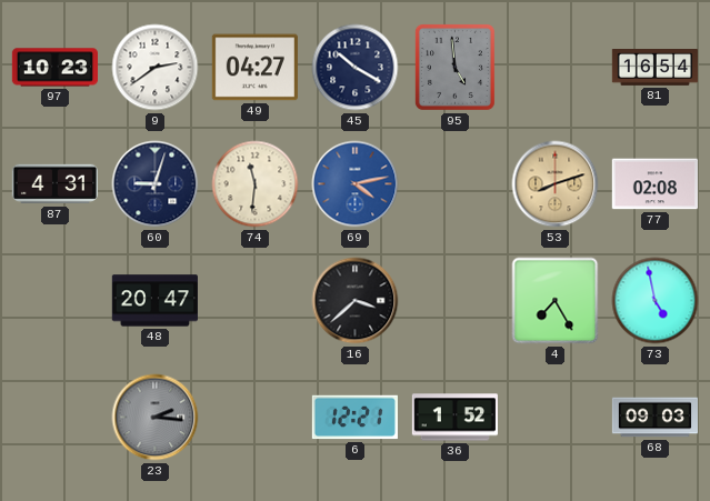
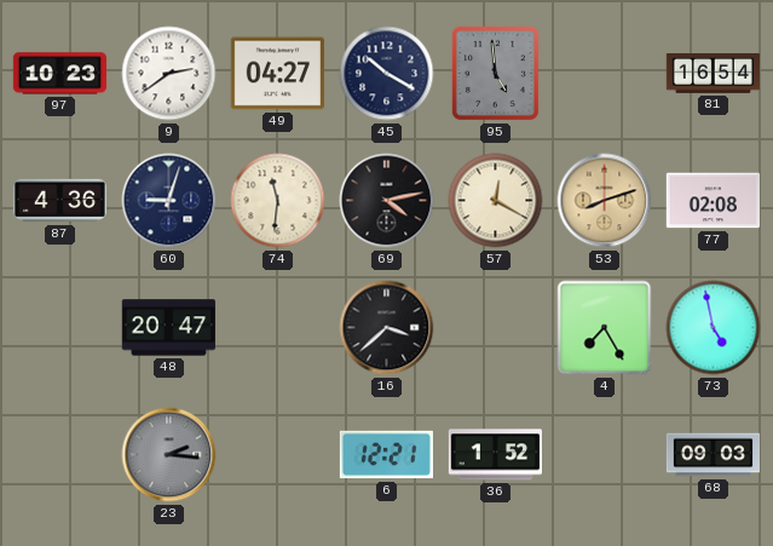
87: 4:31 -> 4:36 (59, 201)
69 dial: blue -> black (387, 201)
57: none -> 12:20 (496, 201)
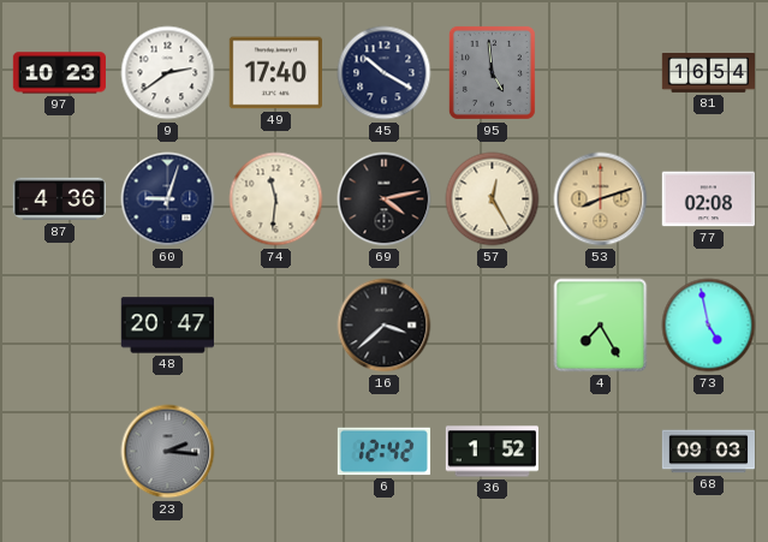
49: 04:27 -> 17:40 (275, 73)
57: 12:20 -> 12:25 (493, 199)
6: 12:21 -> 12:42 (383, 452)
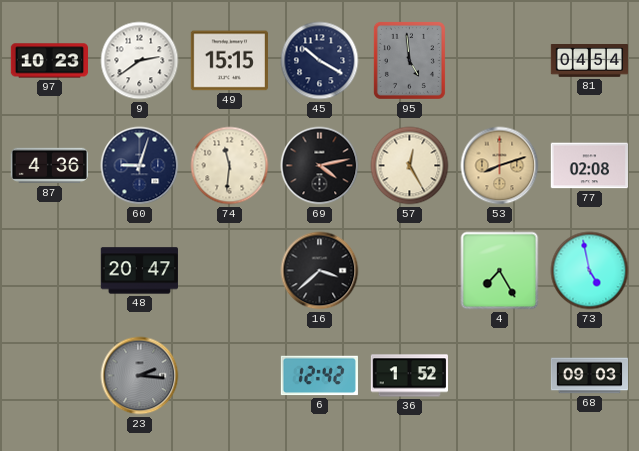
49: 17:40 -> 15:15 (229, 61)
81: 16:54 -> 04:54 (589, 61)
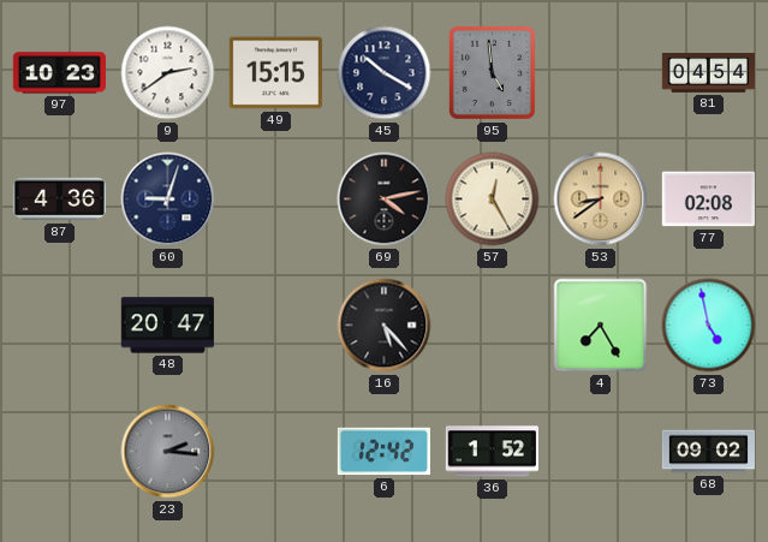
74: 11:31 -> none (230, 166)
53: 8:12 -> 8:39 (601, 199)
16: 3:38 -> 5:23 (385, 326)
68: 09:03 -> 09:02 (709, 452)
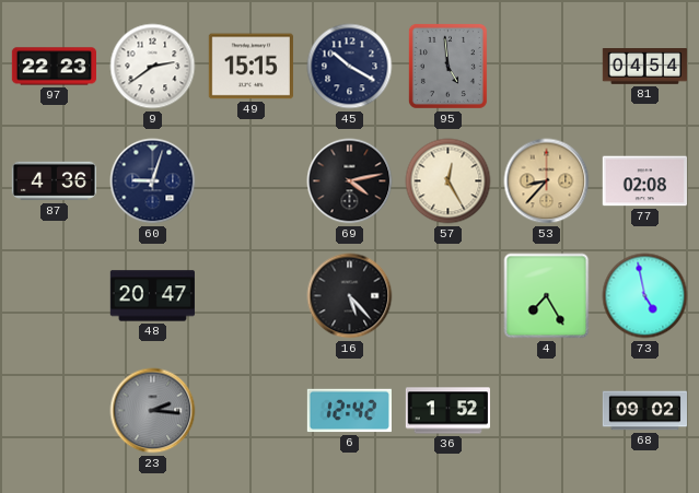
97: 10:23 -> 22:23 (54, 67)
53: 8:39 -> 8:37 (547, 181)
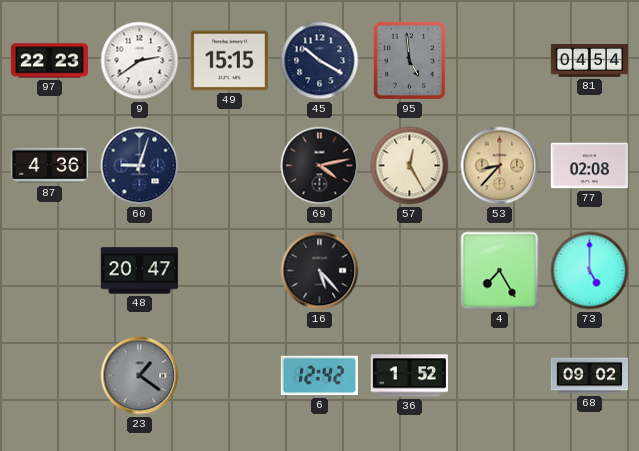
73: 4:58 -> 5:00 (590, 271)
23: 2:16 -> 1:21 (140, 376)
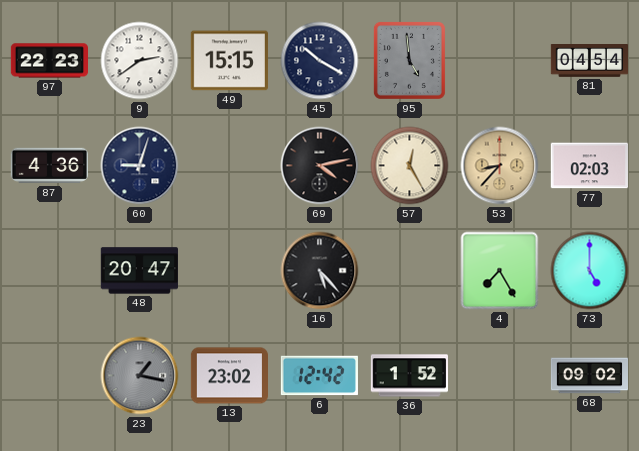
77: 02:08 -> 02:03 (589, 166)
23: 1:21 -> 1:17 (140, 376)
13: none -> 23:02 (229, 376)
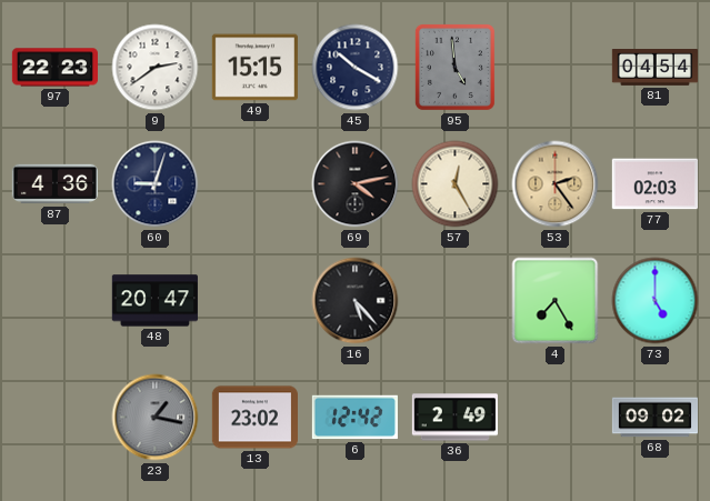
53: 8:37 -> 2:24 (556, 184)
36: 1:52 -> 2:49 (454, 418)
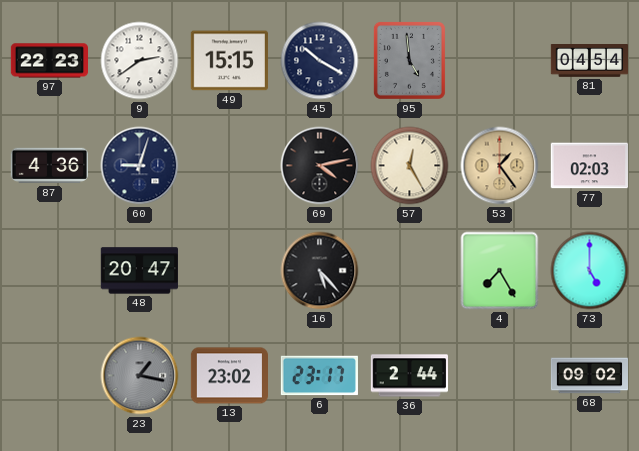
53: 2:24 -> 1:24 (500, 166)
6: 12:42 -> 23:17 (319, 376)
36: 2:49 -> 2:44 (409, 376)
